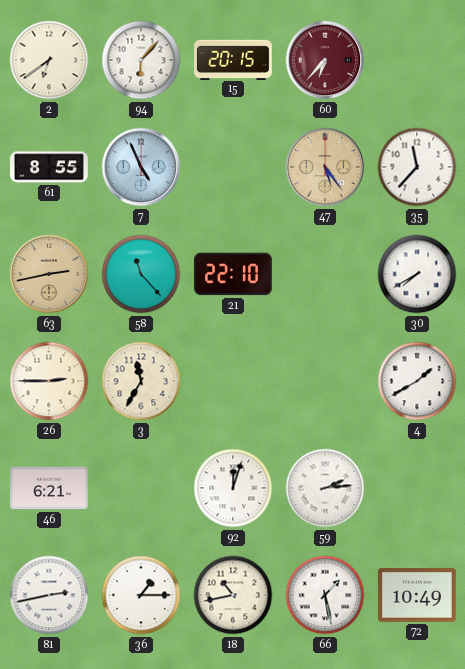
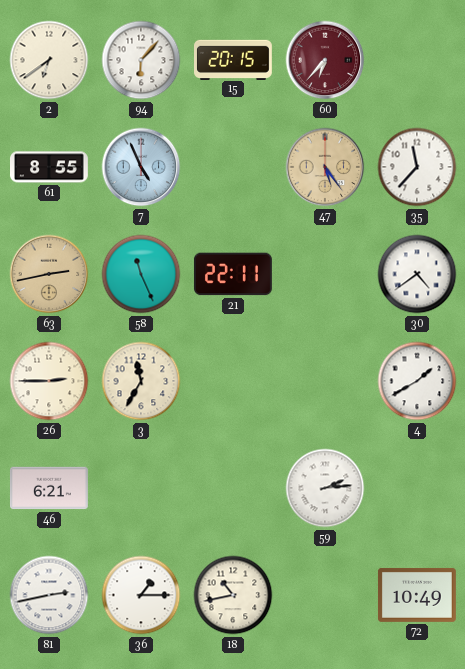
58: 11:23 -> 11:26 (141, 274)
21: 22:10 -> 22:11 (233, 274)
30: 7:40 -> 4:39 (417, 274)
92: 12:03 -> none (233, 488)
66: 1:28 -> none (325, 595)
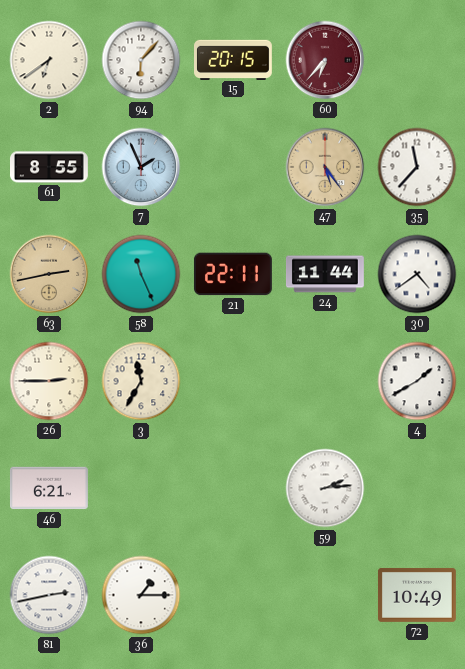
7: 4:56 -> 1:56 (141, 167)
24: none -> 11:44 (325, 274)
18: 10:43 -> none (233, 595)
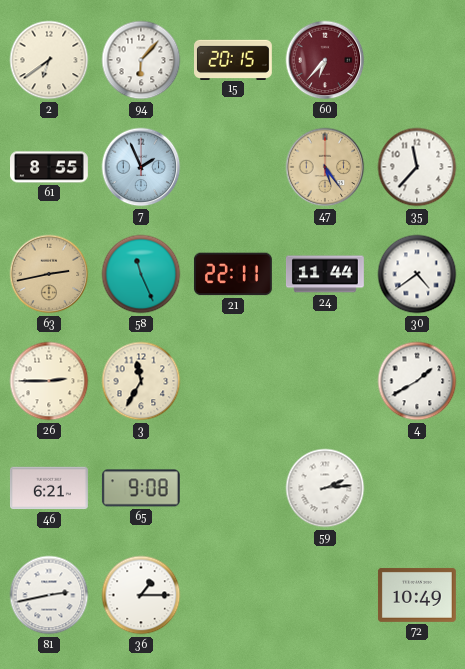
65: none -> 9:08 (141, 488)
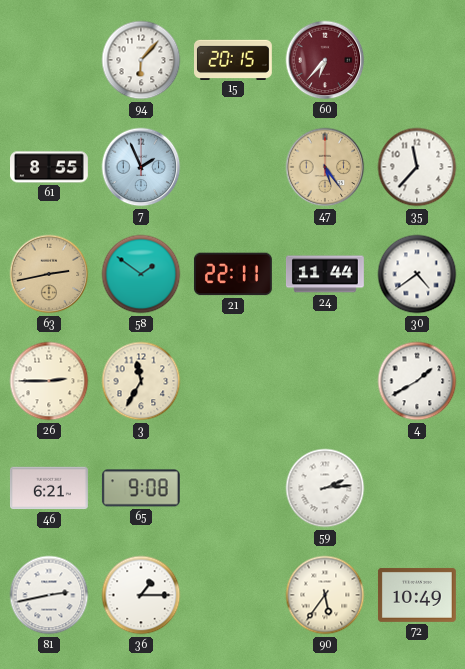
2: 6:39 -> none (49, 60)
58: 11:26 -> 1:51 (141, 274)
90: none -> 5:36 (325, 595)
